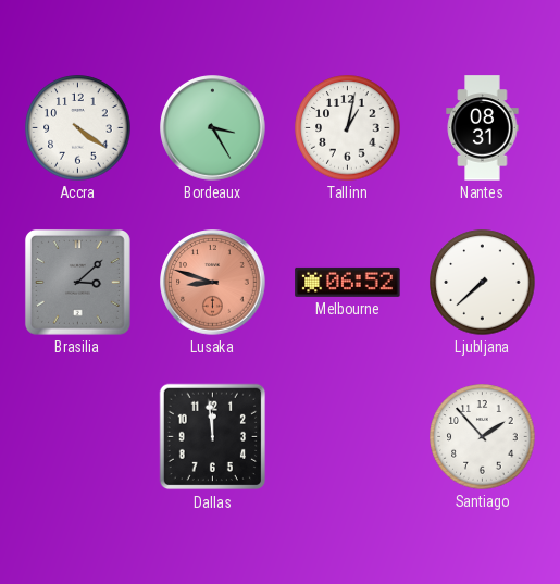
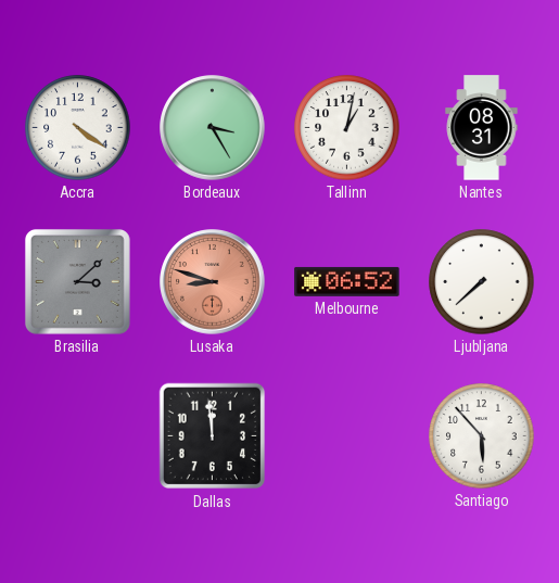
Santiago: 1:53 -> 5:53 (482, 436)
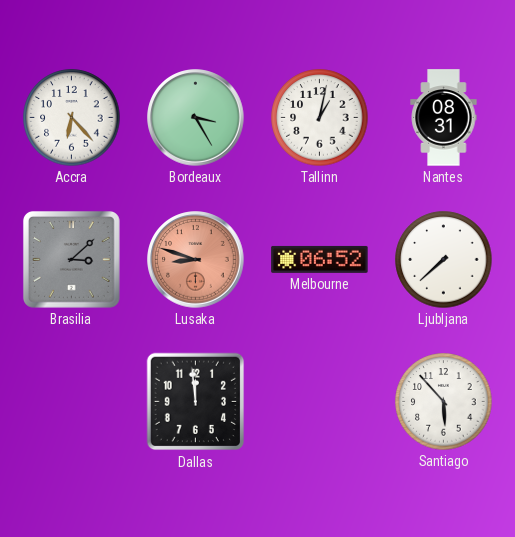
Accra: 4:21 -> 6:23 (72, 118)
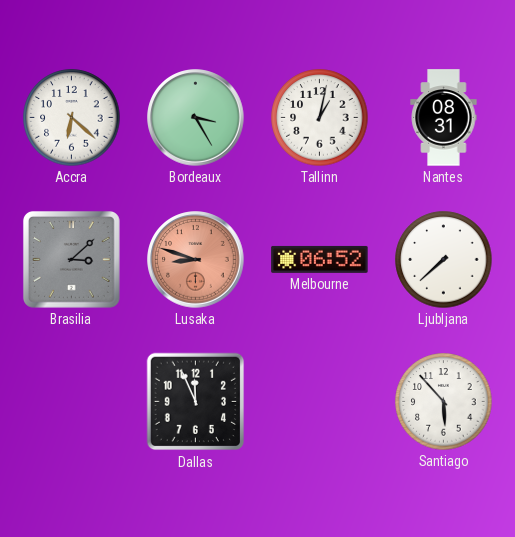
Accra: 6:23 -> 6:22 (72, 118)
Dallas: 11:59 -> 11:56 (196, 402)
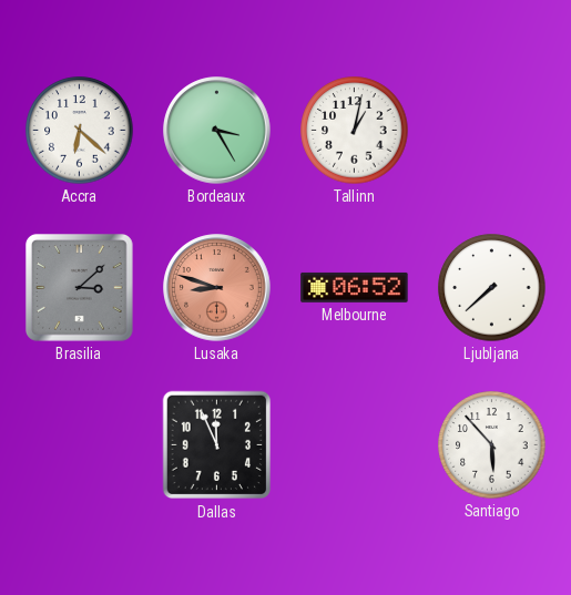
Nantes: 08:31 -> none (444, 118)
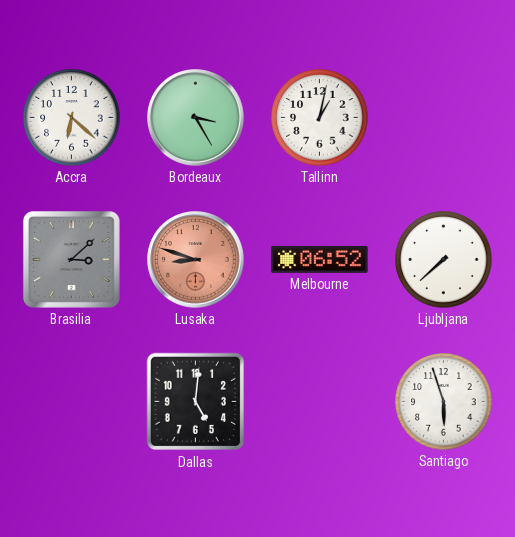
Dallas: 11:56 -> 5:01 (196, 402)
Santiago: 5:53 -> 5:57 (444, 402)
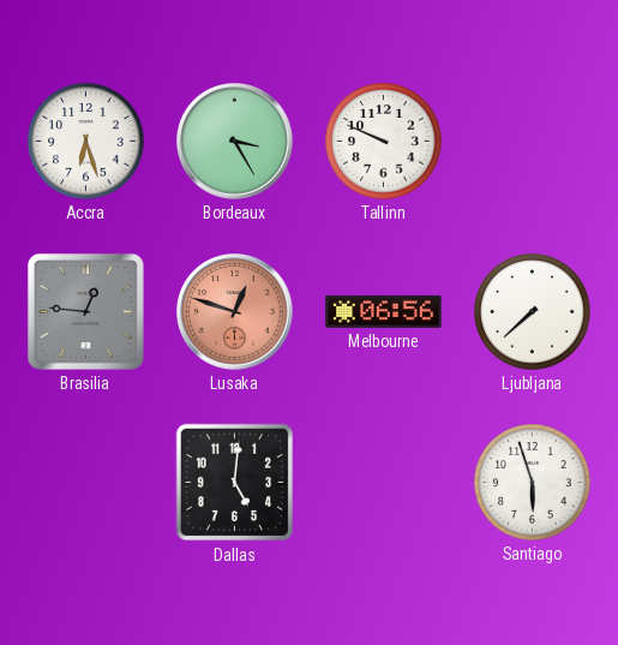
Accra: 6:22 -> 6:27 (86, 142)
Tallinn: 1:02 -> 9:49 (384, 142)
Brasilia: 3:08 -> 12:46 (85, 311)
Lusaka: 8:48 -> 12:48 (235, 312)
Melbourne: 06:52 -> 06:56 (384, 311)
